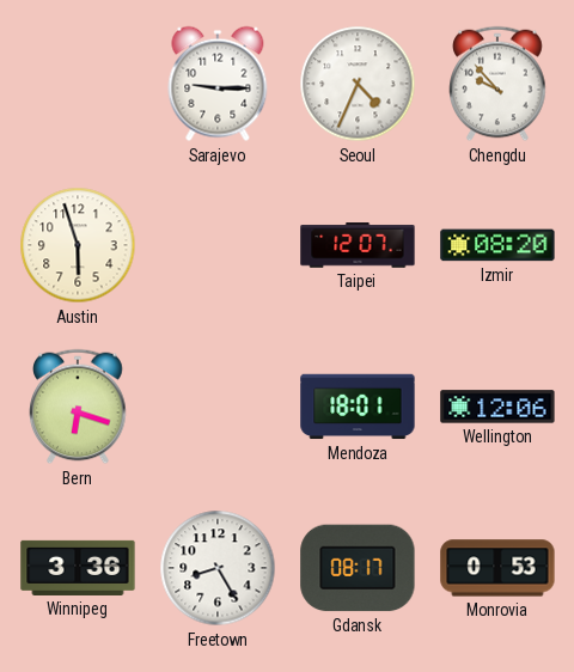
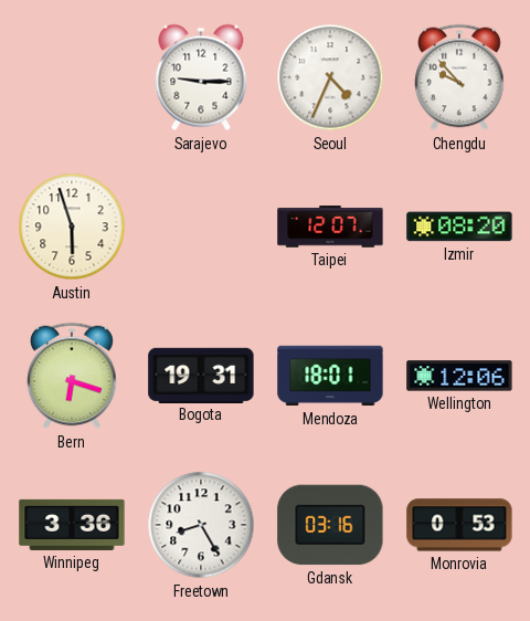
Bogota: none -> 19:31 (201, 375)
Gdansk: 08:17 -> 03:16 (330, 525)
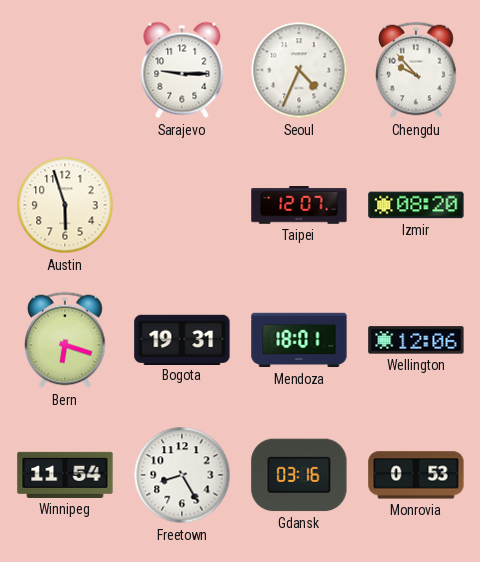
Winnipeg: 3:36 -> 11:54 (65, 475)
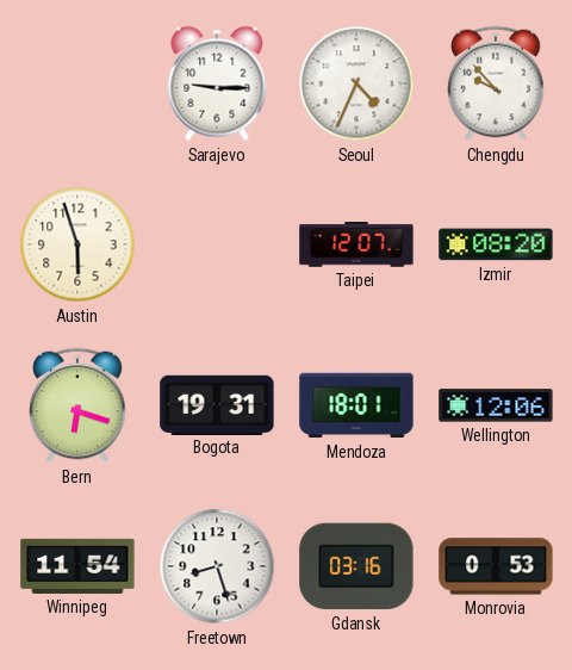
Freetown: 8:25 -> 8:27 (217, 566)
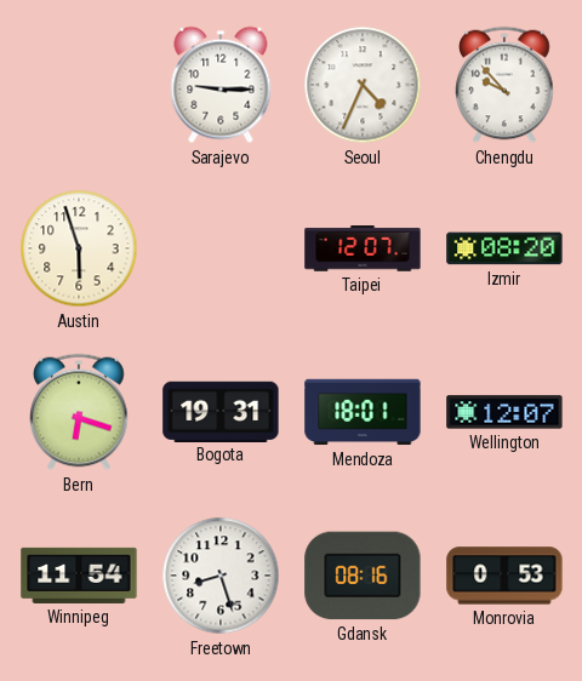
Wellington: 12:06 -> 12:07 (504, 412)
Gdansk: 03:16 -> 08:16 (363, 576)
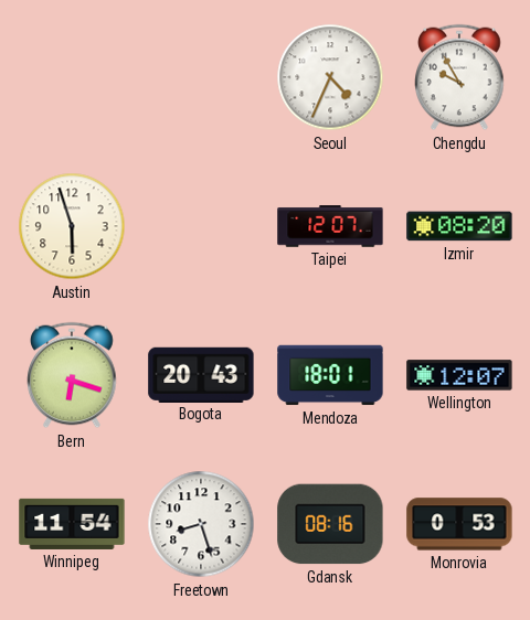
Sarajevo: 9:15 -> none (221, 85)
Chengdu: 9:53 -> 9:55 (459, 77)
Bogota: 19:31 -> 20:43 (201, 374)
